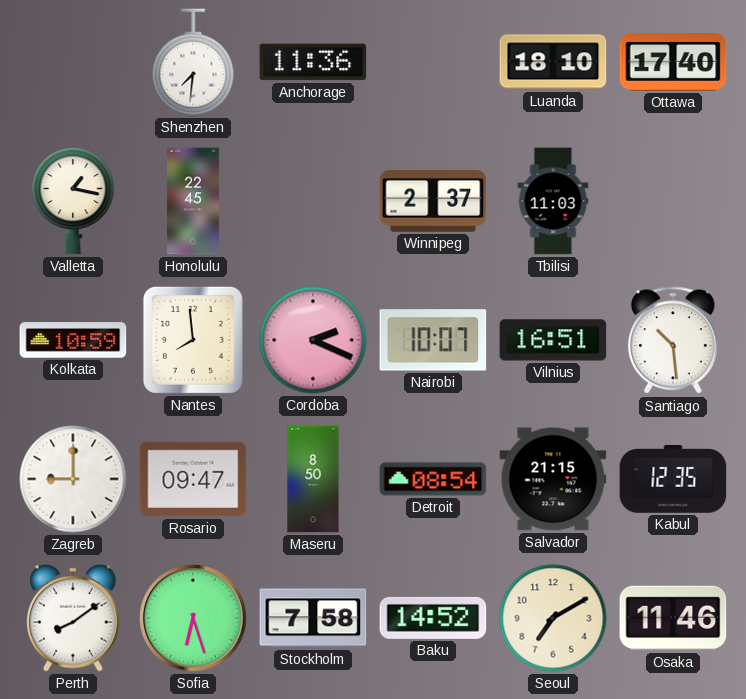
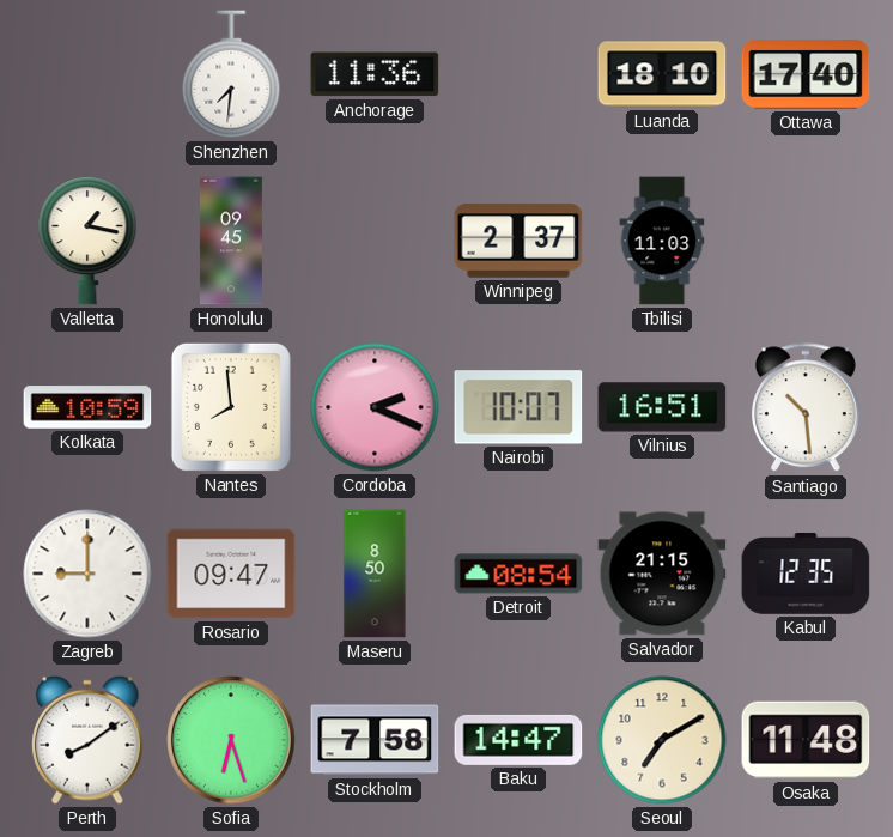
Honolulu: 22:45 -> 09:45 (231, 241)
Baku: 14:52 -> 14:47 (518, 740)
Osaka: 11:46 -> 11:48 (806, 740)
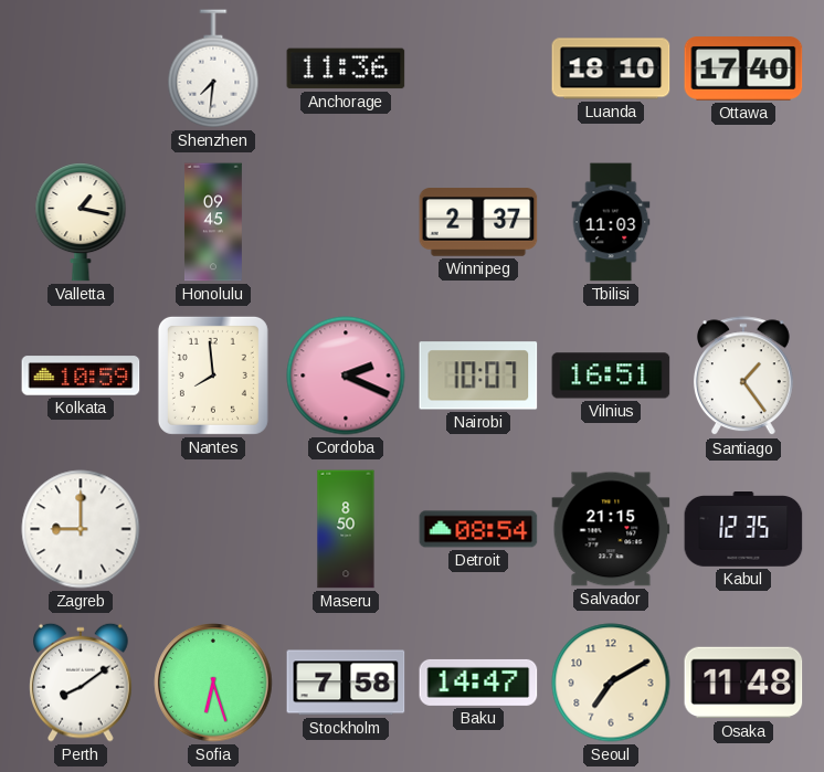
Santiago: 10:29 -> 1:24 (743, 377)
Rosario: 09:47 -> none (231, 574)
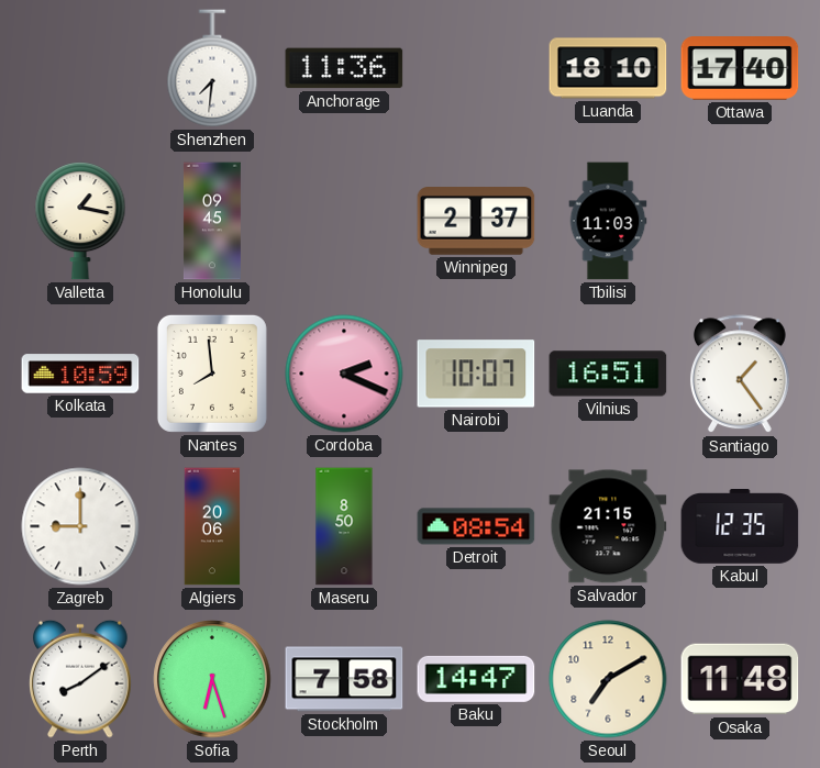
Algiers: none -> 20:06 (212, 526)
